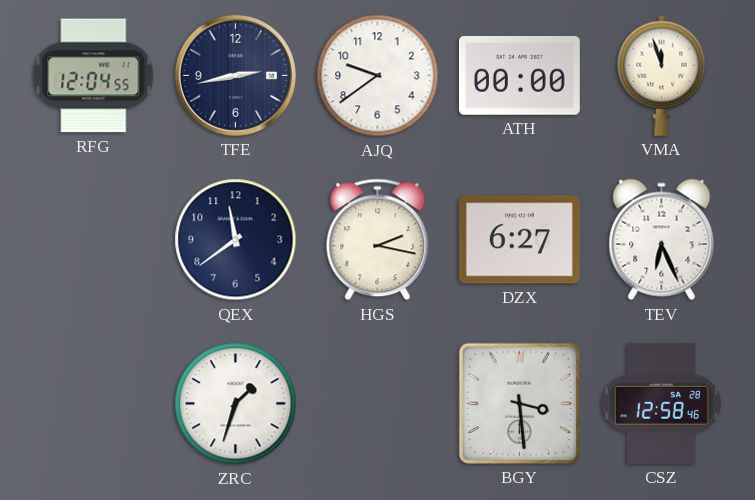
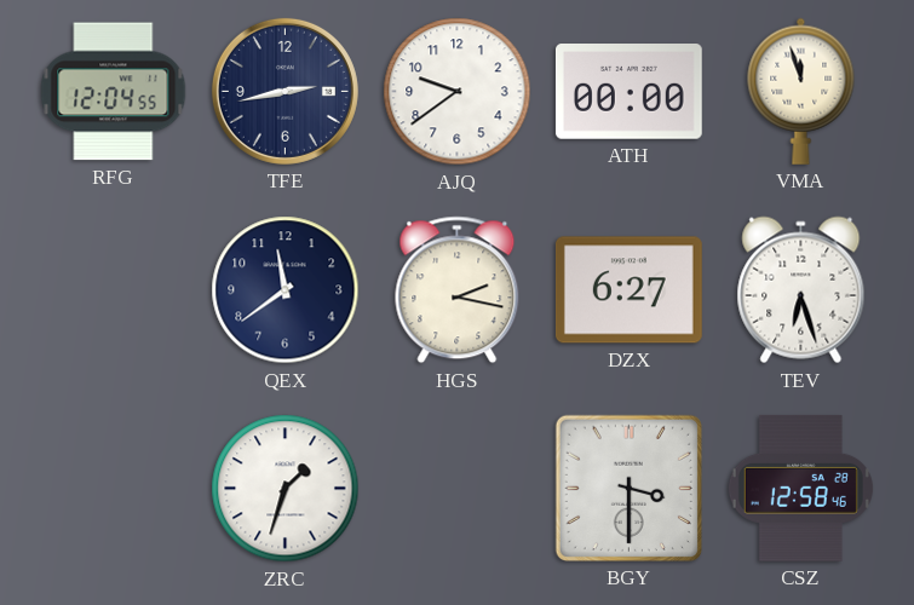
TEV: 6:26 -> 6:27 (801, 290)
BGY: 3:29 -> 3:30 (628, 488)
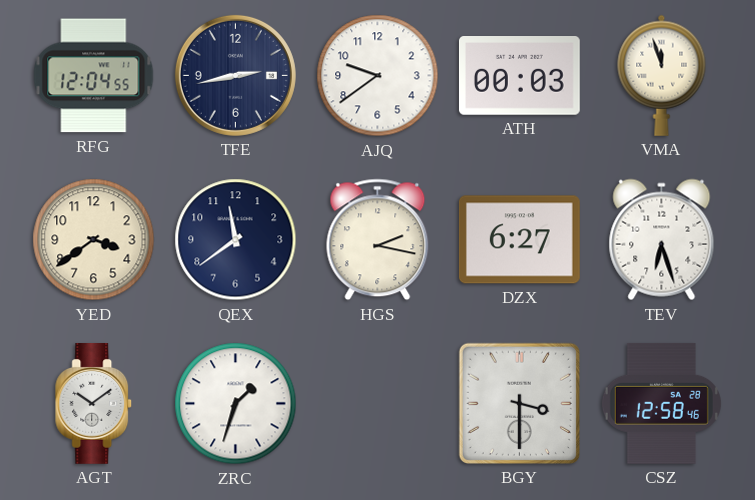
ATH: 00:00 -> 00:03 (519, 76)
YED: none -> 3:39 (94, 240)
AGT: none -> 10:09 (94, 404)
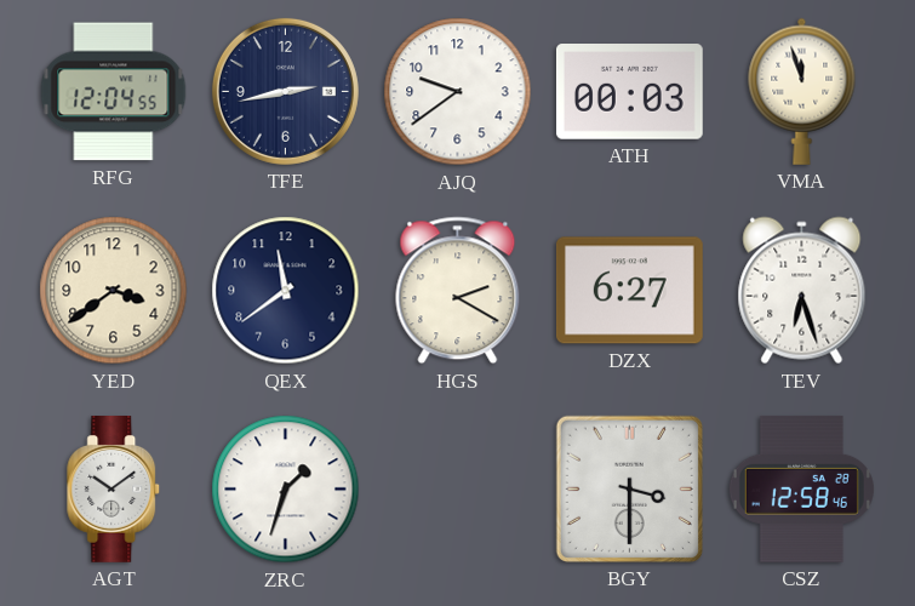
HGS: 2:17 -> 2:20 (458, 291)
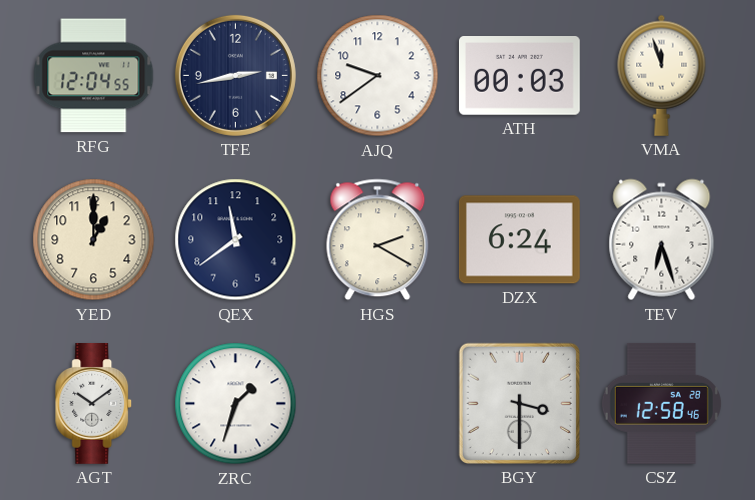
YED: 3:39 -> 1:00 (94, 240)
DZX: 6:27 -> 6:24 (519, 240)
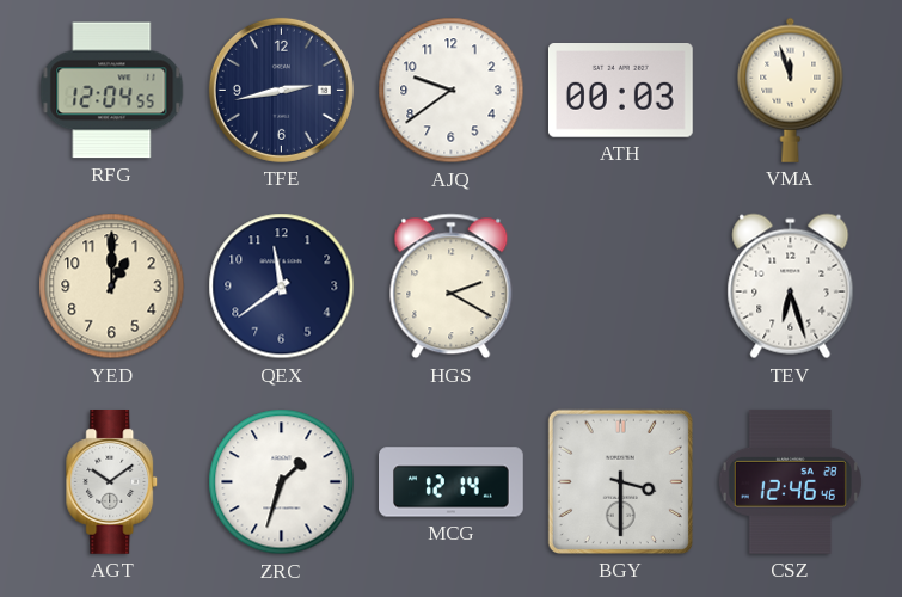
DZX: 6:24 -> none (519, 240)
MCG: none -> 12:14 (452, 482)
CSZ: 12:58 -> 12:46 (790, 481)
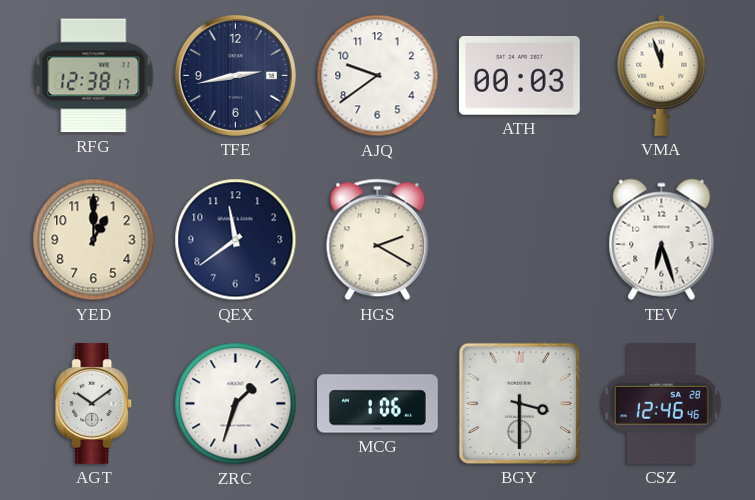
RFG: 12:04 -> 12:38 (94, 76)
MCG: 12:14 -> 1:06 (378, 404)
